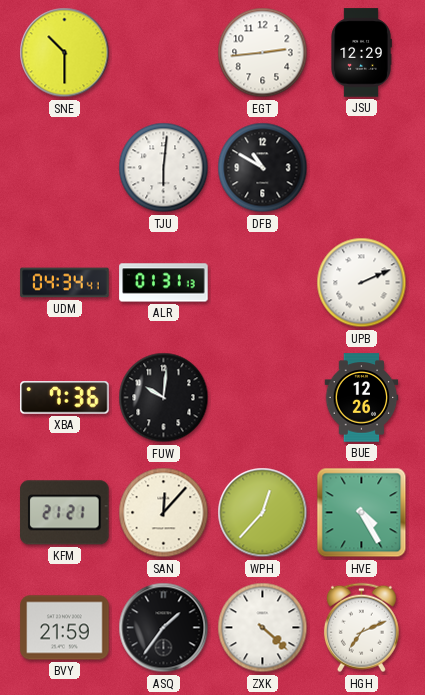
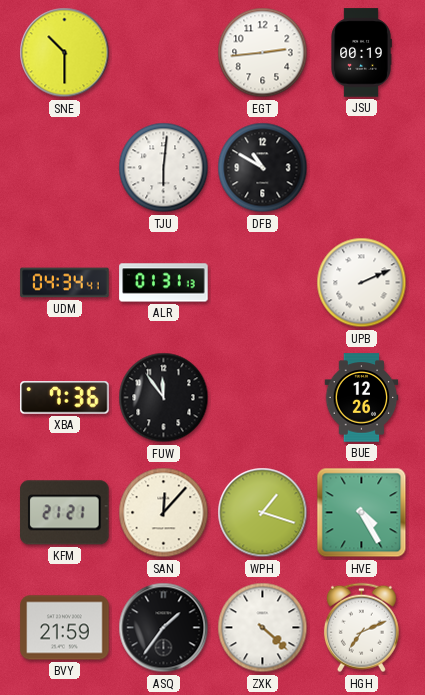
JSU: 12:29 -> 00:19 (361, 53)
FUW: 10:01 -> 11:54 (164, 398)
WPH: 12:37 -> 1:18 (263, 513)
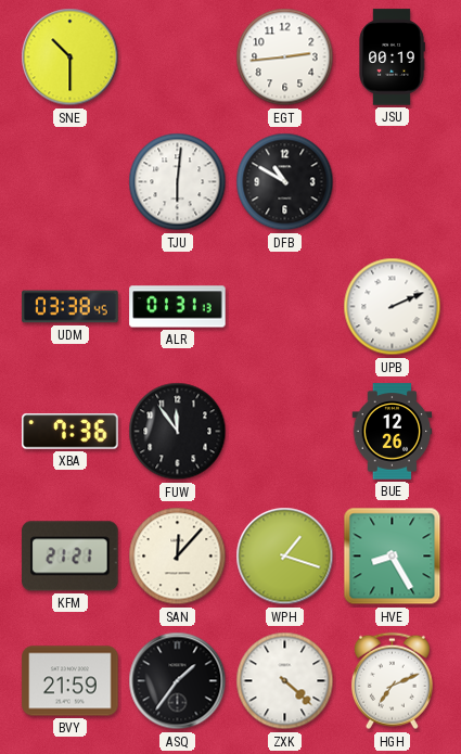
UDM: 04:34 -> 03:38 (71, 307)
HVE: 4:25 -> 8:25 (393, 557)
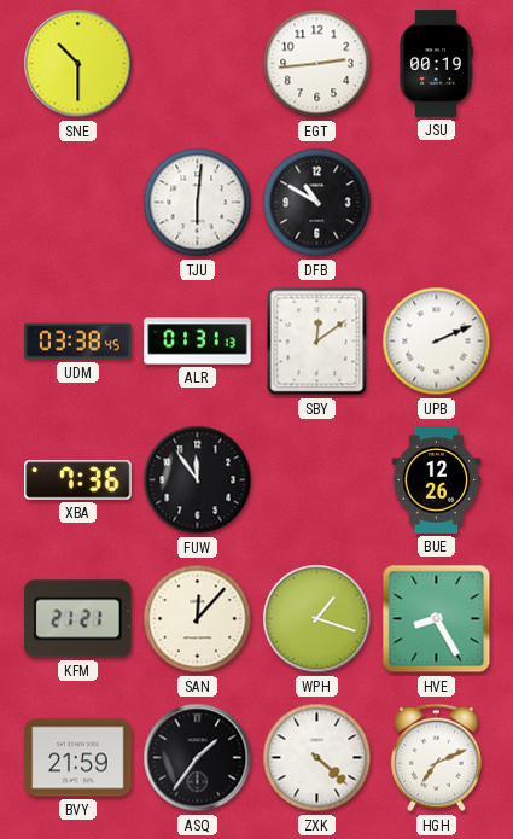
SBY: none -> 12:09 (317, 342)
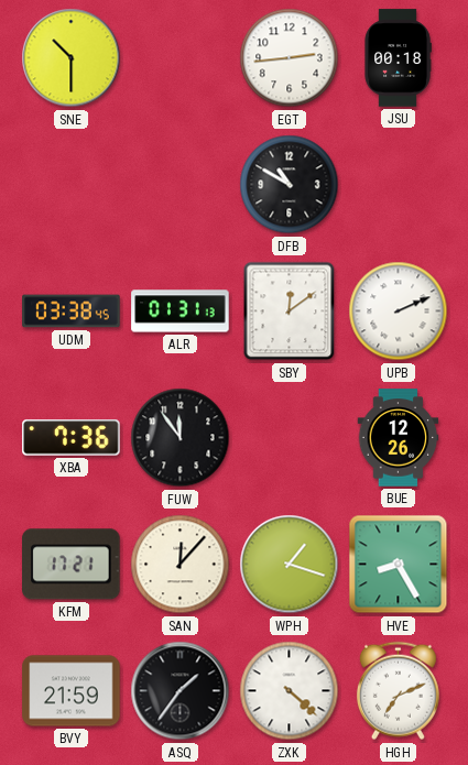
JSU: 00:19 -> 00:18 (398, 58)
TJU: 6:01 -> none (198, 203)
KFM: 21:21 -> 17:21 (72, 565)
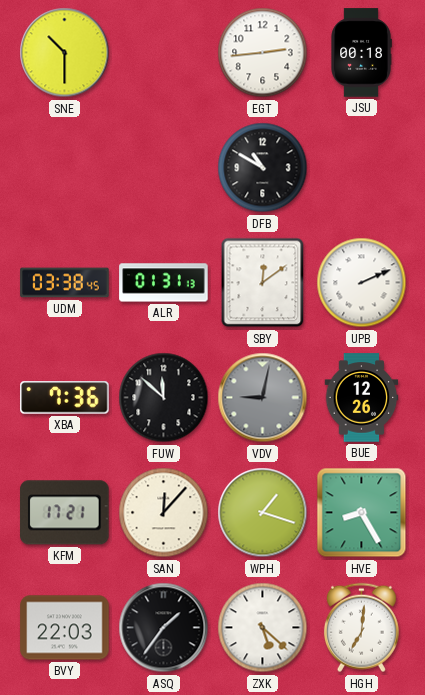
FUW: 11:54 -> 11:52 (164, 398)
VDV: none -> 9:02 (263, 398)
BVY: 21:59 -> 22:03 (65, 628)
ZXK: 4:22 -> 5:22 (263, 628)
HGH: 7:11 -> 7:01 (361, 628)
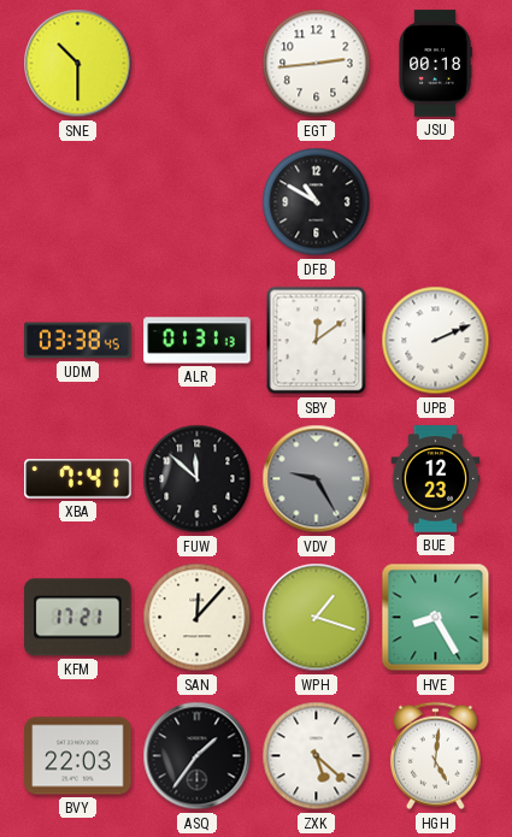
XBA: 7:36 -> 7:41 (78, 479)
VDV: 9:02 -> 9:25 (317, 479)
BUE: 12:26 -> 12:23 (436, 479)
HGH: 7:01 -> 5:01 (435, 756)
